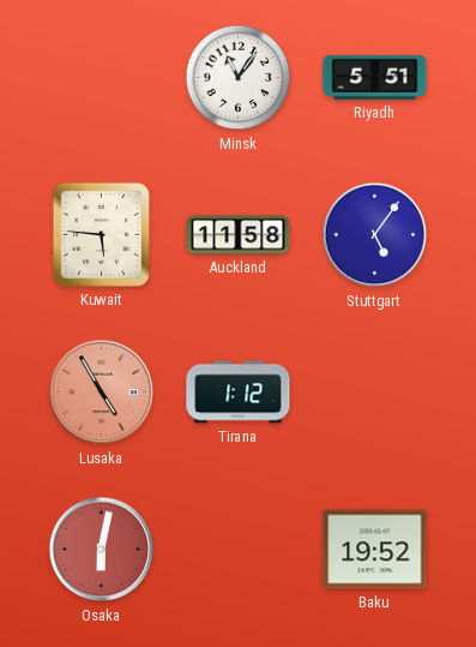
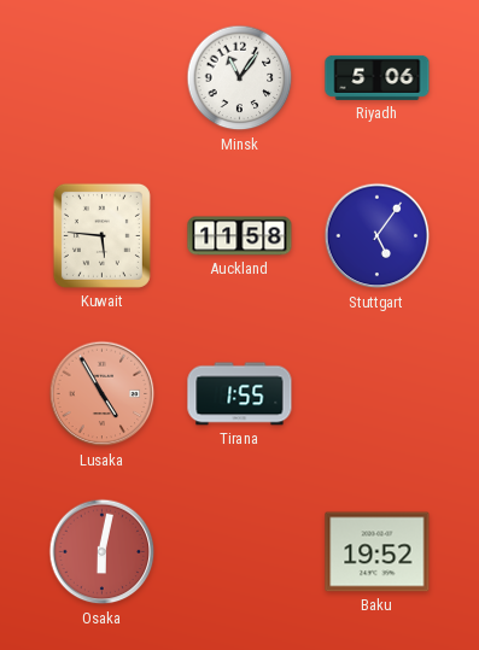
Riyadh: 5:51 -> 5:06 (378, 77)
Tirana: 1:12 -> 1:55 (240, 394)
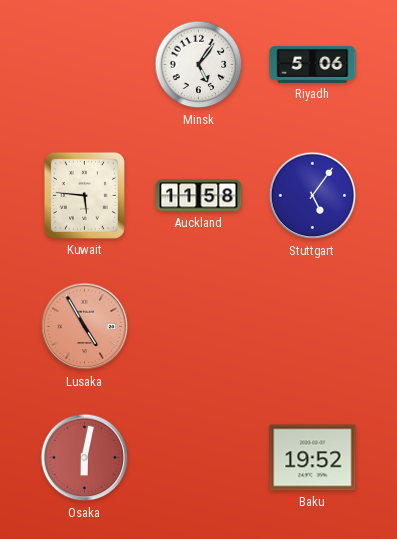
Minsk: 11:06 -> 5:06 (199, 65)
Tirana: 1:55 -> none (240, 394)
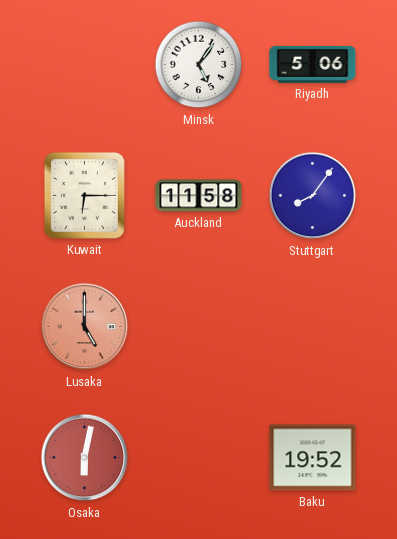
Kuwait: 5:46 -> 6:15 (84, 195)
Stuttgart: 5:06 -> 8:06 (313, 196)
Lusaka: 4:55 -> 5:00 (85, 327)
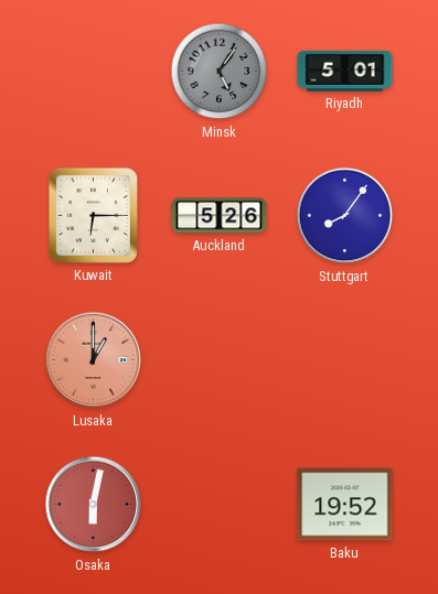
Minsk dial: white -> grey (220, 72)
Riyadh: 5:06 -> 5:01 (345, 71)
Auckland: 11:58 -> 5:26 (220, 216)
Lusaka: 5:00 -> 1:00 (94, 360)
